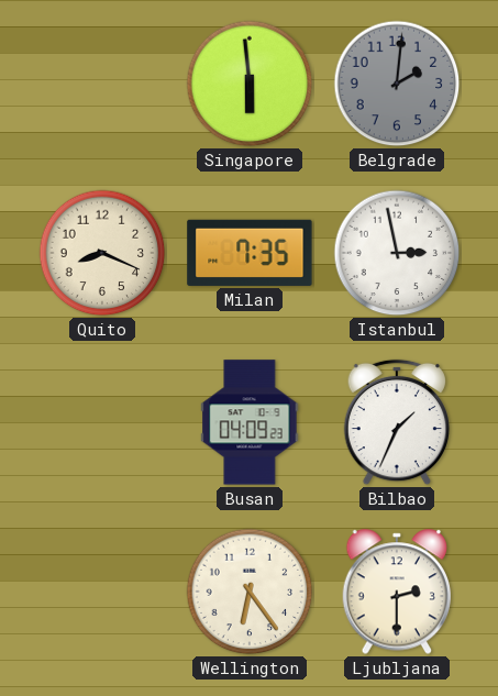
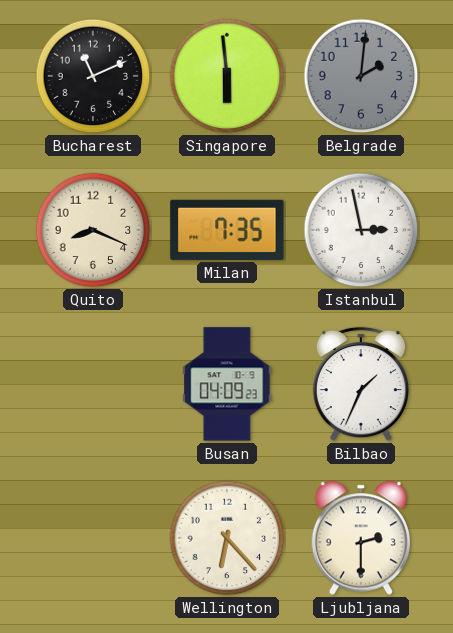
Bucharest: none -> 11:11 (93, 76)
Wellington: 6:24 -> 6:23 (227, 538)
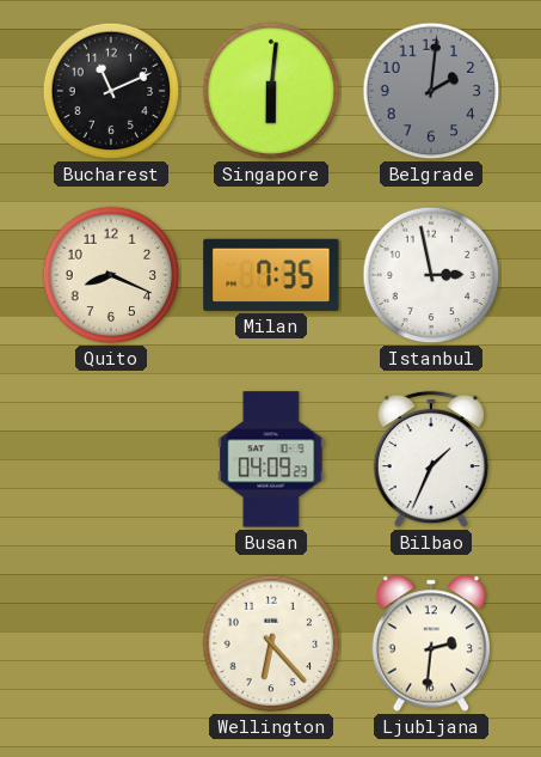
Singapore: 5:59 -> 6:01 (271, 91)
Ljubljana: 2:30 -> 2:31 (431, 643)
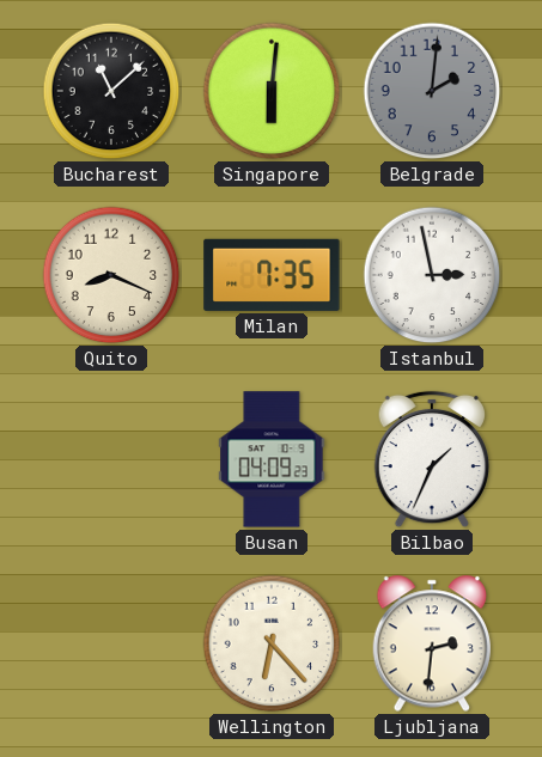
Bucharest: 11:11 -> 11:08 (111, 91)
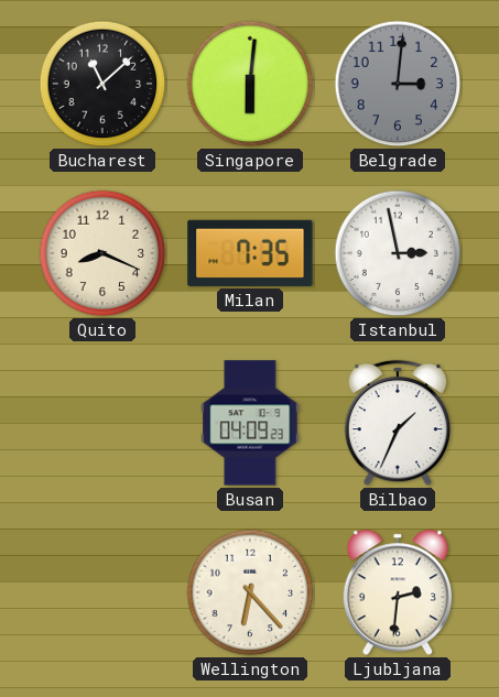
Belgrade: 2:01 -> 3:01 (398, 84)
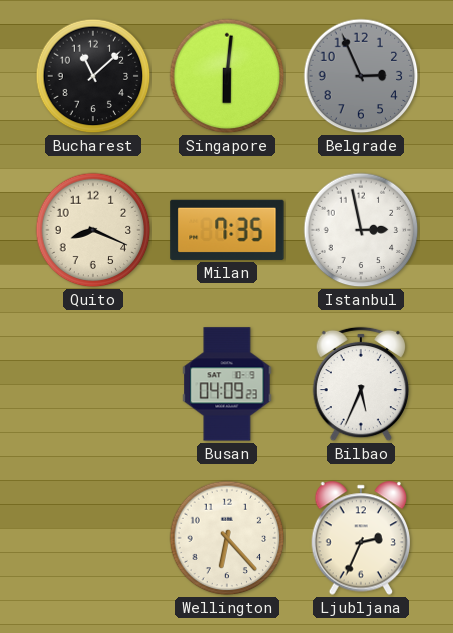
Belgrade: 3:01 -> 2:56 (361, 76)
Bilbao: 1:34 -> 5:34 (360, 384)
Ljubljana: 2:31 -> 2:34 (361, 538)
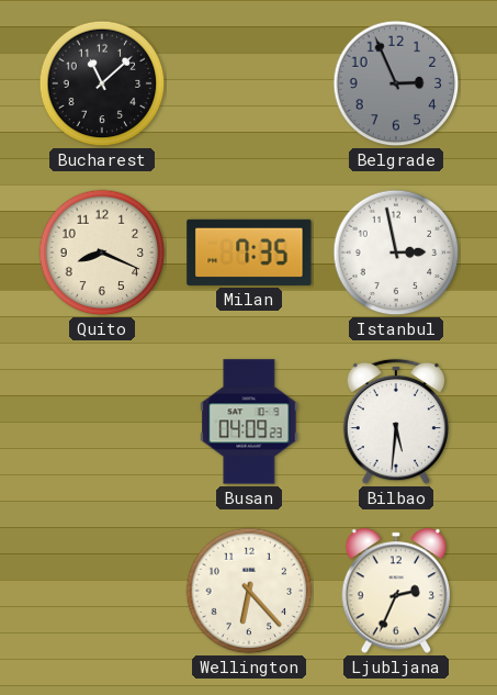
Singapore: 6:01 -> none (227, 76)
Bilbao: 5:34 -> 5:31 (395, 422)
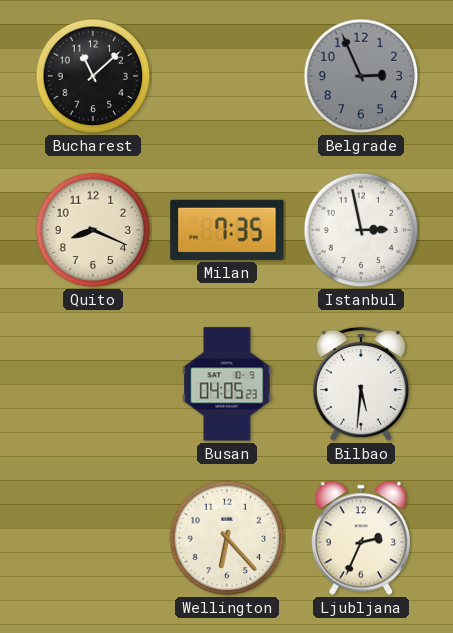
Busan: 04:09 -> 04:05 (227, 384)
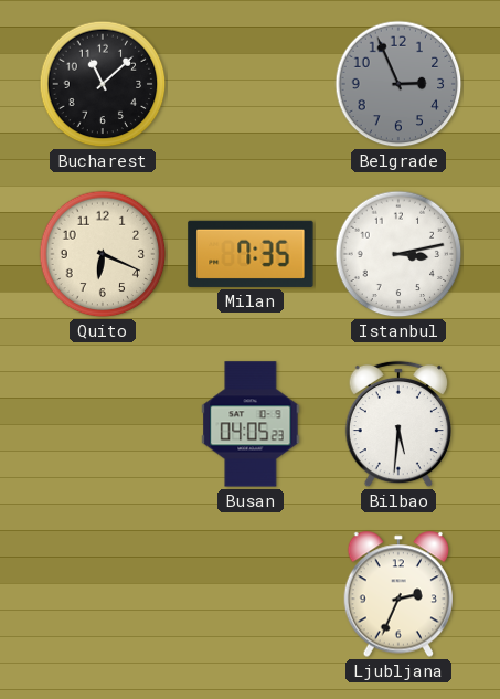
Quito: 8:19 -> 6:19 (103, 254)
Istanbul: 2:58 -> 3:13 (398, 254)
Wellington: 6:23 -> none (227, 538)
